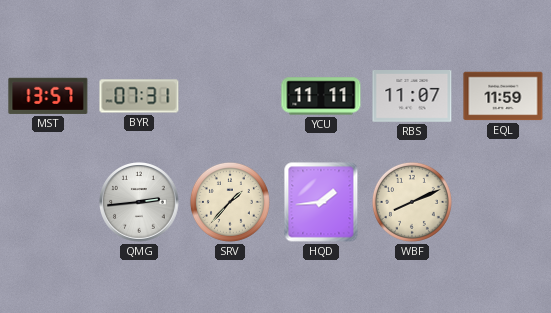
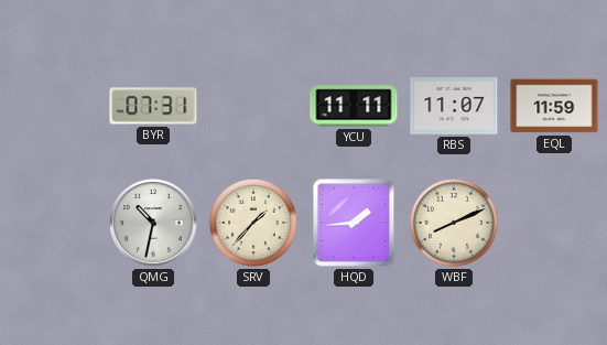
MST: 13:57 -> none (48, 96)
QMG: 2:44 -> 10:32 (153, 223)
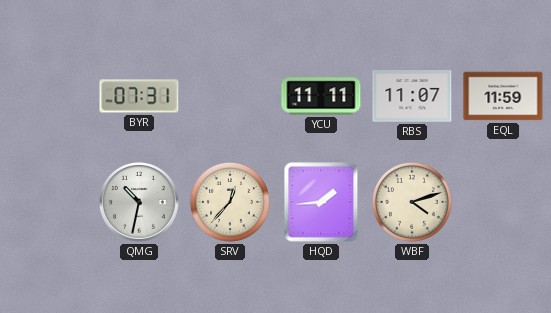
SRV: 1:37 -> 12:37 (230, 202)
WBF: 8:11 -> 4:12 (412, 202)
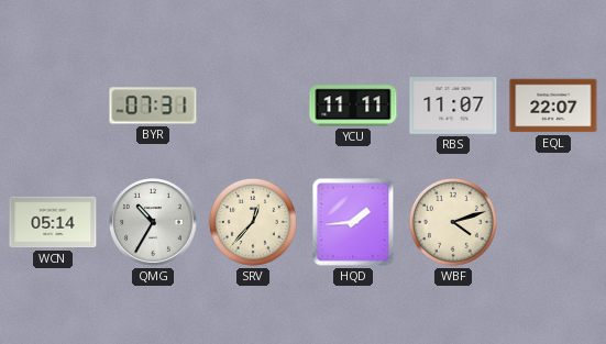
EQL: 11:59 -> 22:07 (553, 106)
WCN: none -> 05:14 (53, 222)
QMG: 10:32 -> 10:35 (153, 222)
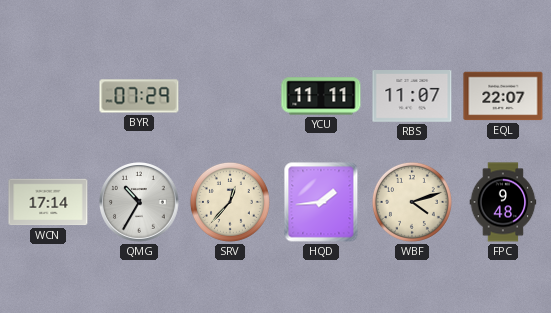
BYR: 07:31 -> 07:29 (139, 96)
WCN: 05:14 -> 17:14 (48, 202)
FPC: none -> 9:48 (503, 202)
